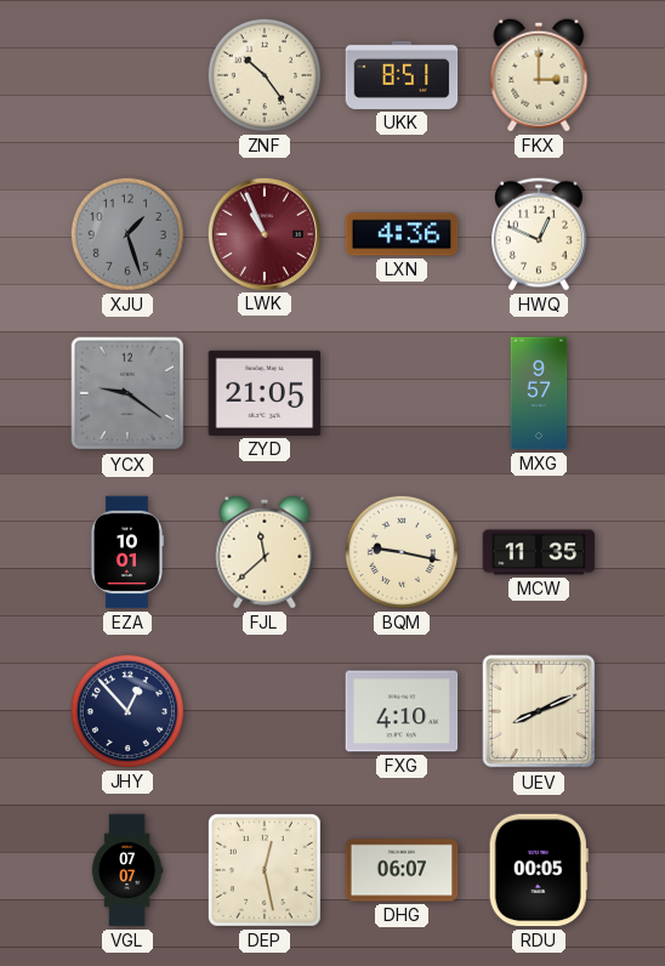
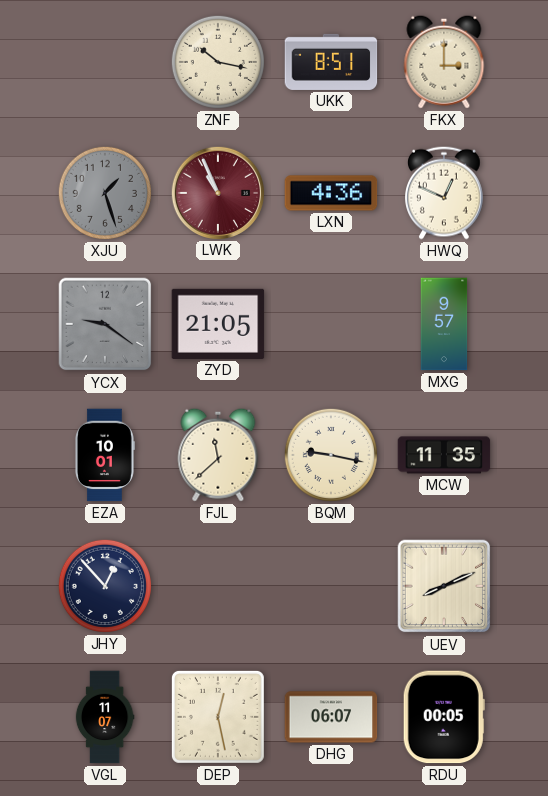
ZNF: 10:24 -> 10:17 (218, 62)
FXG: 4:10 -> none (402, 711)
VGL: 07:07 -> 11:07 (105, 717)
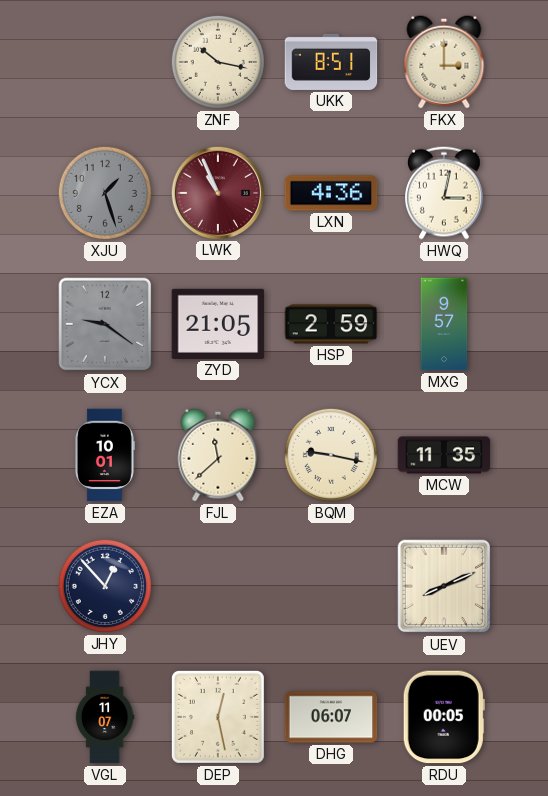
HWQ: 12:49 -> 3:02 (445, 193)
HSP: none -> 2:59 (331, 324)
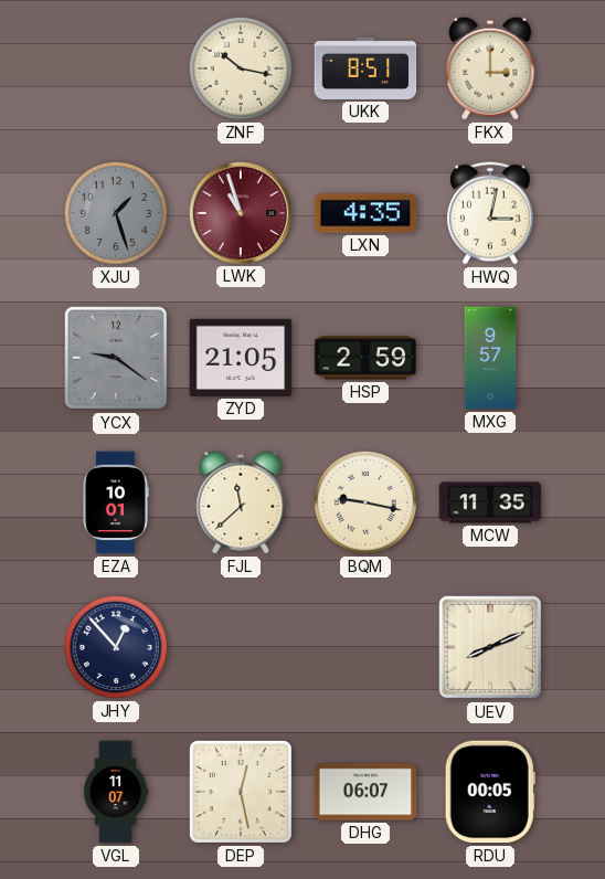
LWK: 10:56 -> 10:57 (240, 212)
LXN: 4:36 -> 4:35 (365, 213)
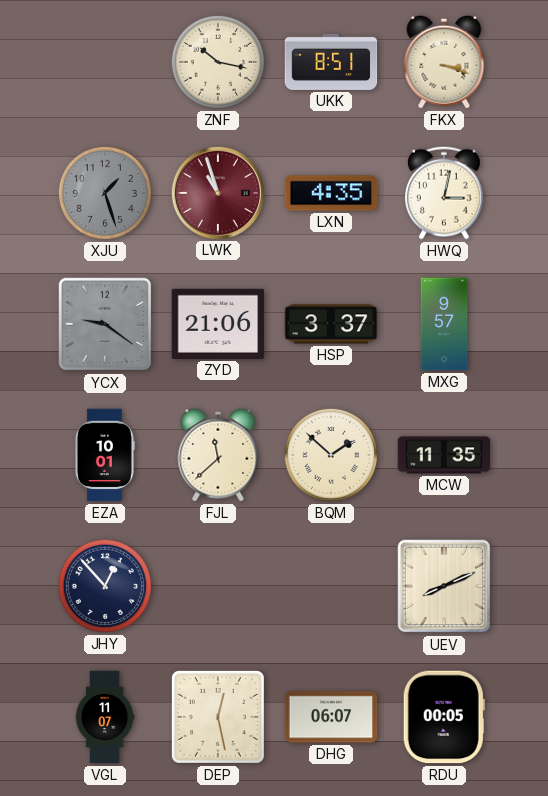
FKX: 3:00 -> 3:18 (444, 62)
ZYD: 21:05 -> 21:06 (218, 324)
HSP: 2:59 -> 3:37 (331, 324)
BQM: 9:17 -> 1:52 (331, 455)
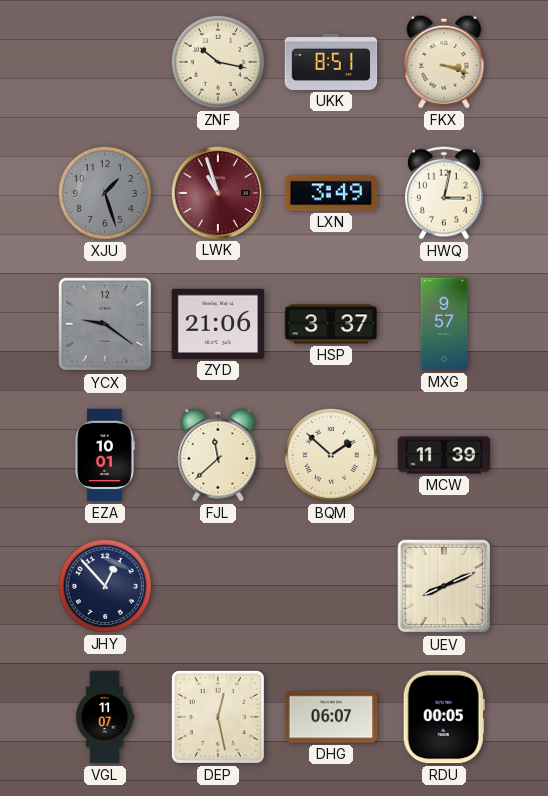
LXN: 4:35 -> 3:49 (331, 193)
MCW: 11:35 -> 11:39 (444, 455)
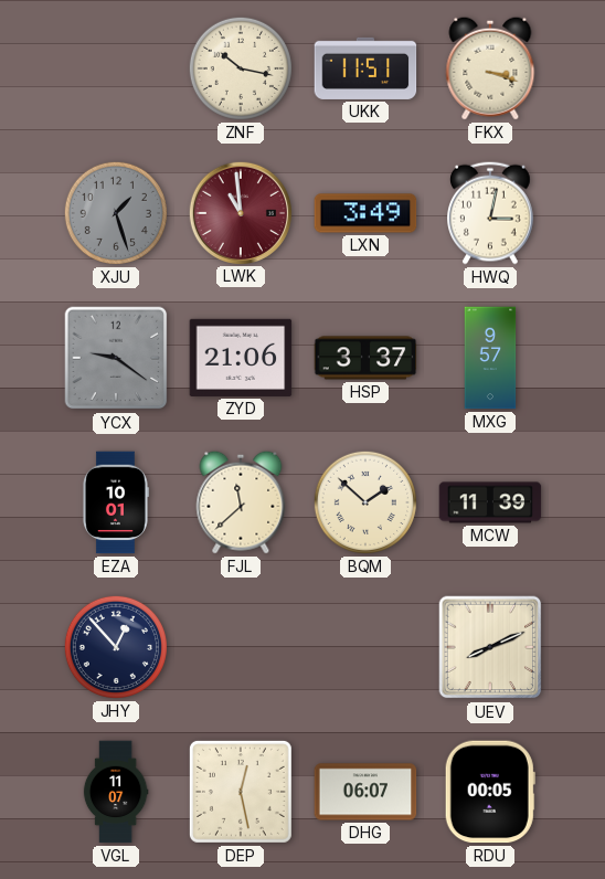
UKK: 8:51 -> 11:51 (365, 68)
LWK: 10:57 -> 10:59 (240, 212)
